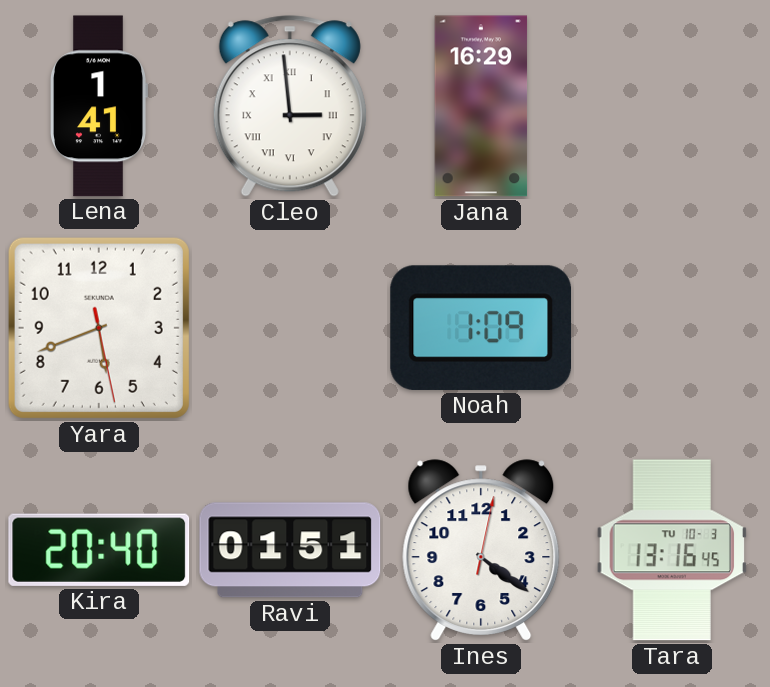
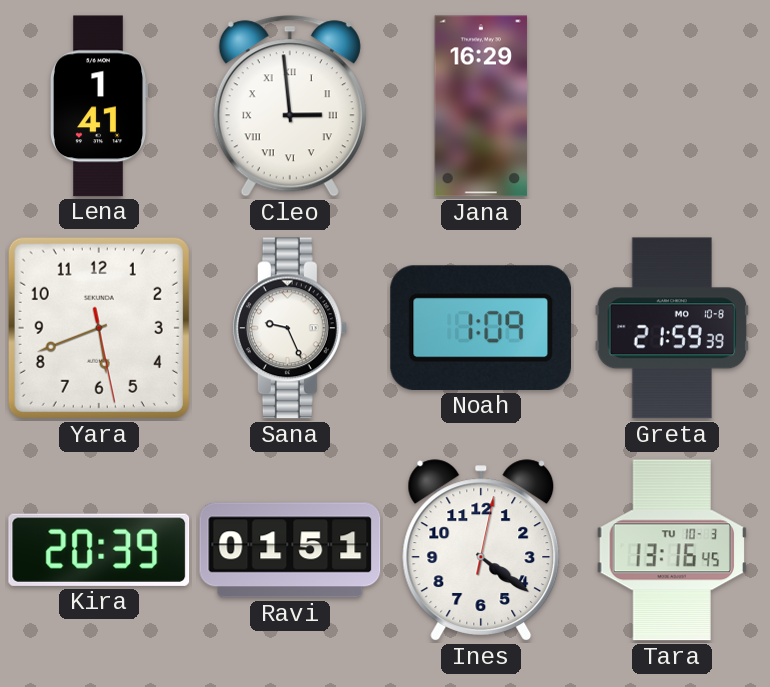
Sana: none -> 9:26 (290, 328)
Greta: none -> 21:59 (672, 328)
Kira: 20:40 -> 20:39 (99, 550)
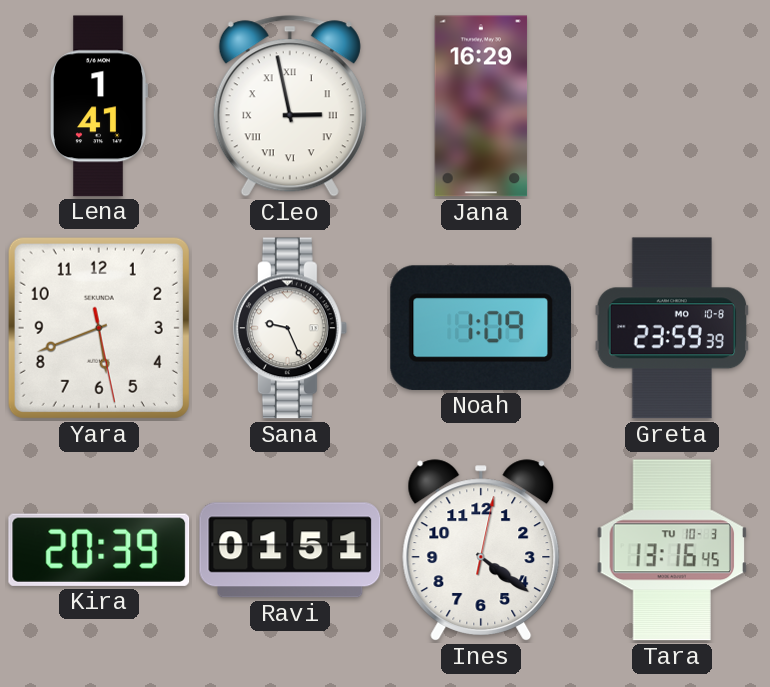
Cleo: 2:59 -> 2:58 (290, 106)
Greta: 21:59 -> 23:59 (672, 328)
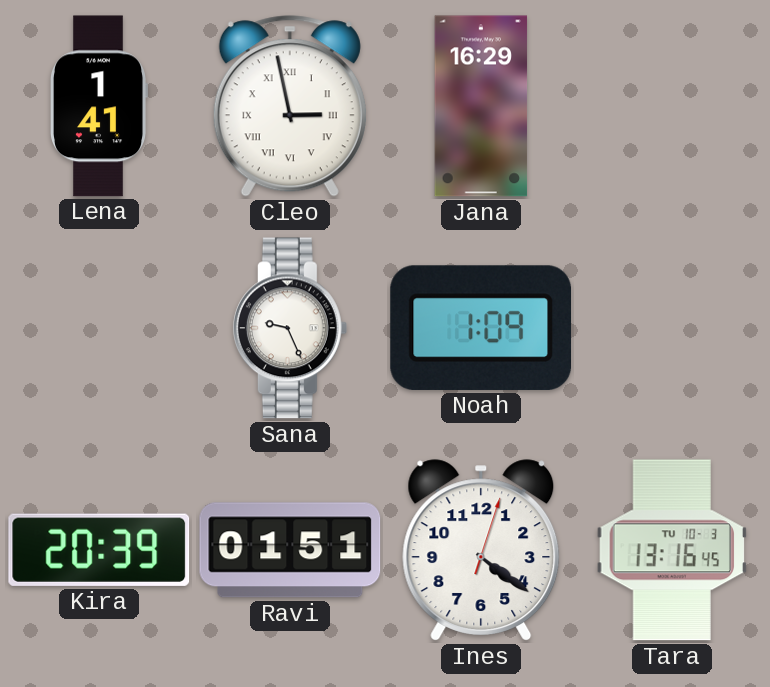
Yara: 5:41 -> none (99, 328)
Greta: 23:59 -> none (672, 328)
Ines: 4:21:02 -> 4:21:03 (481, 550)
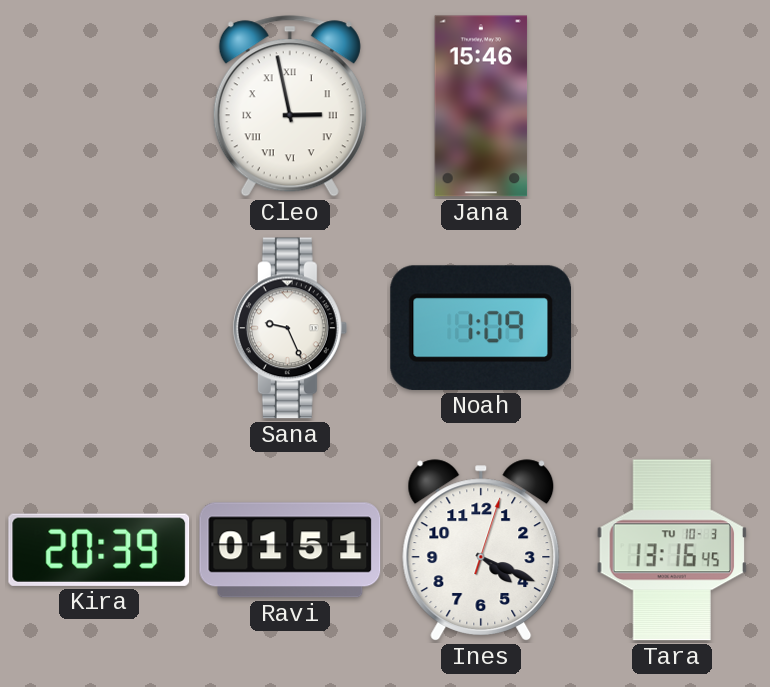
Lena: 1:41 -> none (99, 106)
Jana: 16:29 -> 15:46 (481, 106)
Ines: 4:21 -> 4:19 (481, 550)
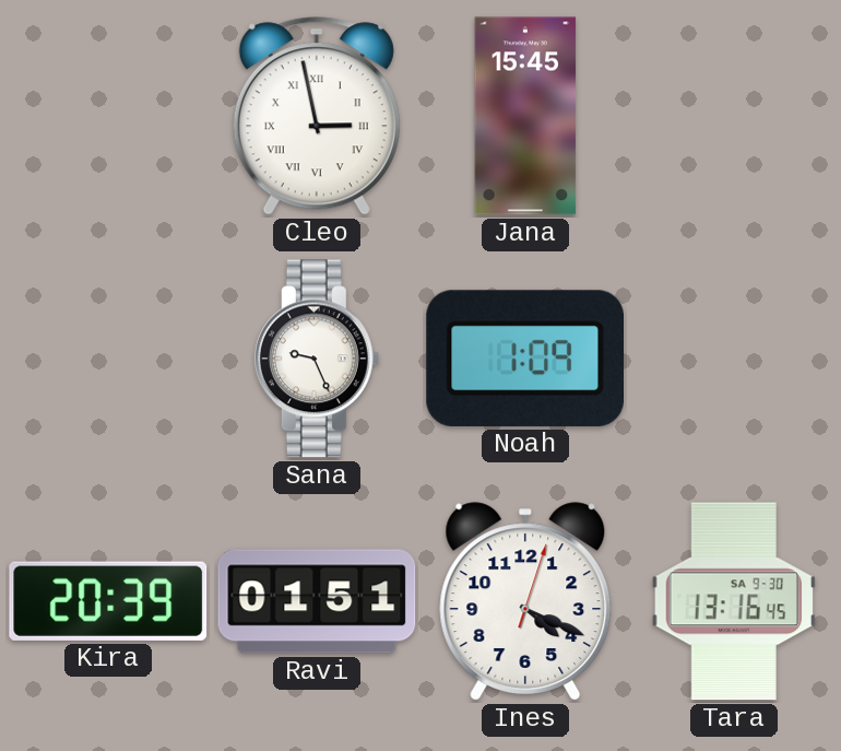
Jana: 15:46 -> 15:45 (525, 116)
Tara date: TU 10-3 -> SA 9-30 (733, 601)
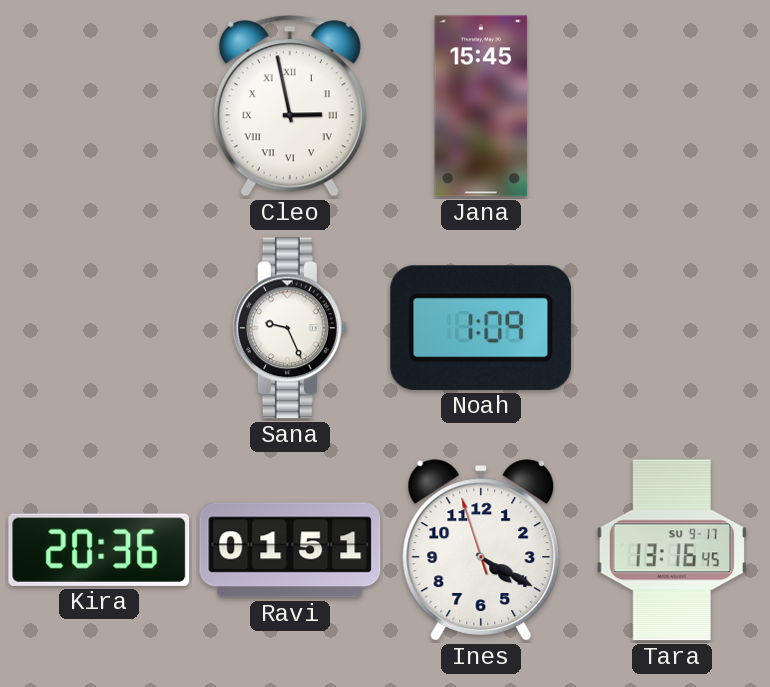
Kira: 20:39 -> 20:36 (99, 550)
Ines: 4:19:03 -> 4:19:57 (481, 550)
Tara date: SA 9-30 -> SU 9-17 (671, 550)
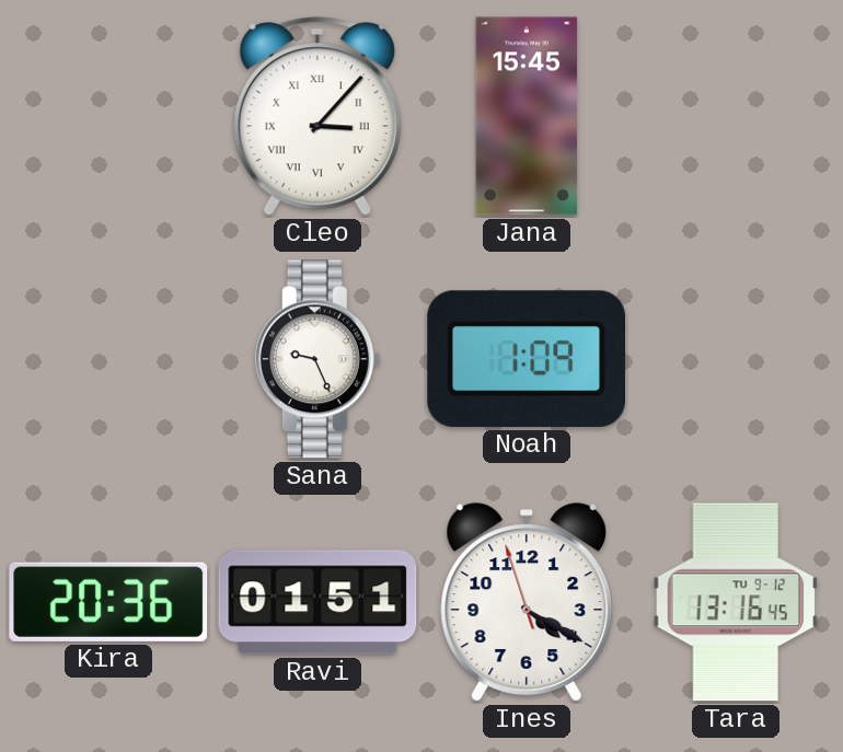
Cleo: 2:58 -> 3:07 (317, 116)
Tara date: SU 9-17 -> TU 9-12 (735, 602)
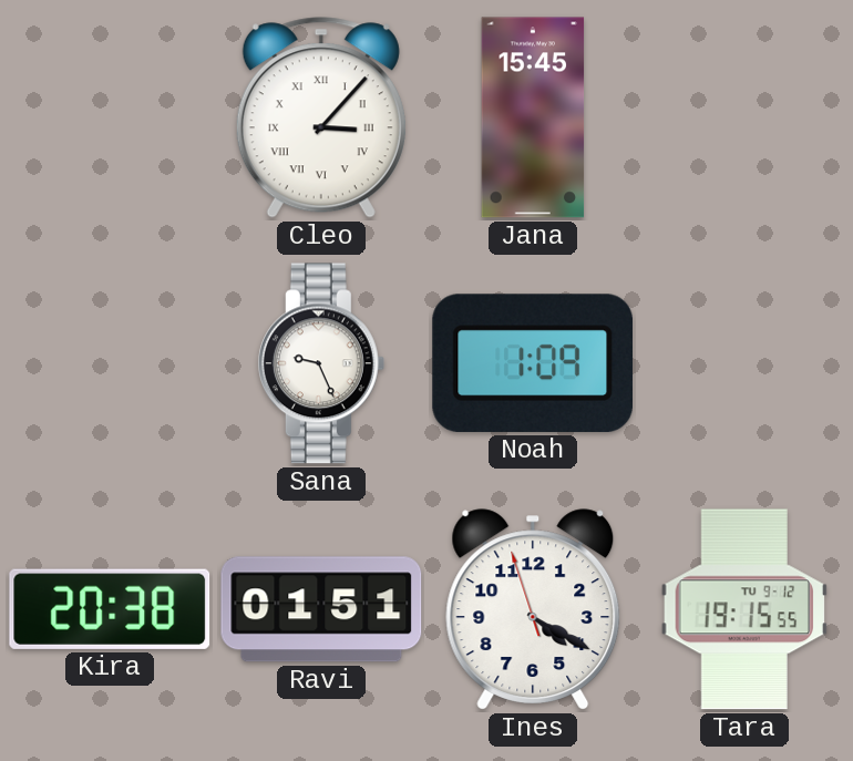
Kira: 20:36 -> 20:38 (110, 609)
Tara: 13:16 -> 19:15 (743, 609)
